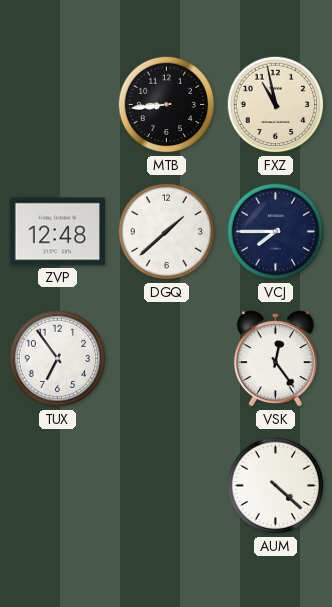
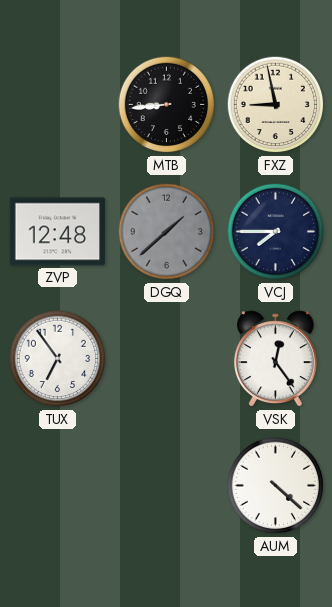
FXZ: 10:58 -> 8:58 (276, 105)
DGQ dial: white -> grey (167, 232)
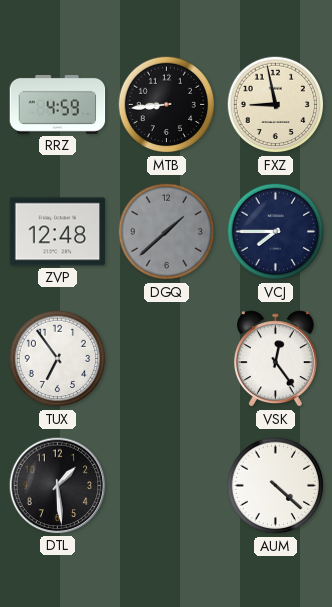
RRZ: none -> 4:59 (58, 104)
DTL: none -> 1:29 (58, 486)
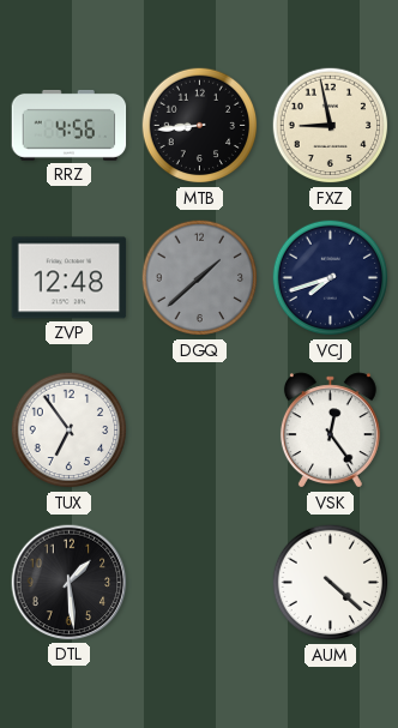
RRZ: 4:59 -> 4:56 (70, 125)
VCJ: 7:45 -> 7:42 (331, 278)
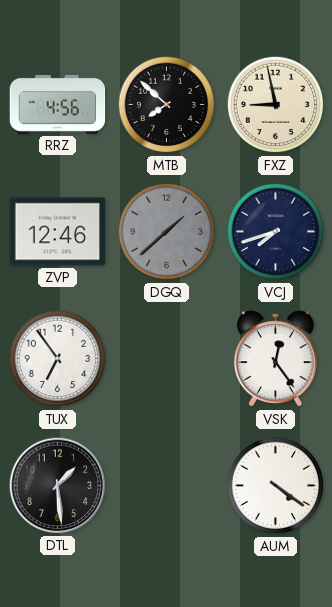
MTB: 8:44 -> 7:52 (167, 105)
ZVP: 12:48 -> 12:46 (58, 232)
AUM: 4:22 -> 4:21 (276, 486)
